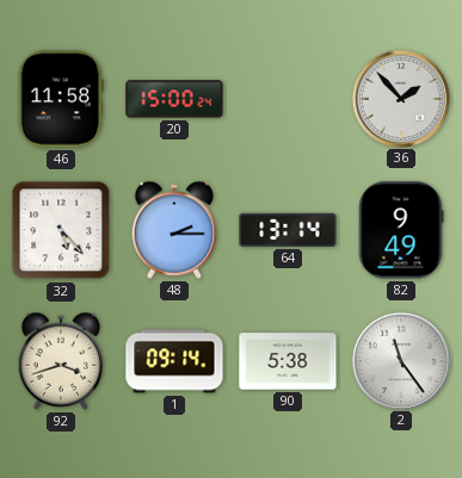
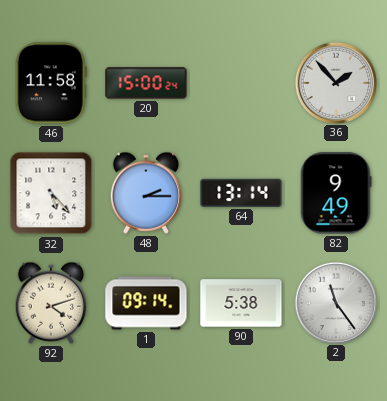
92: 3:42 -> 4:12 (51, 303)
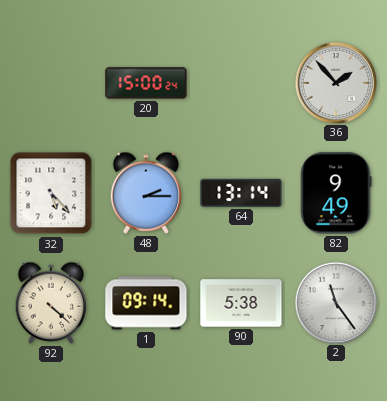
46: 11:58 -> none (51, 83)
92: 4:12 -> 4:22 (51, 303)
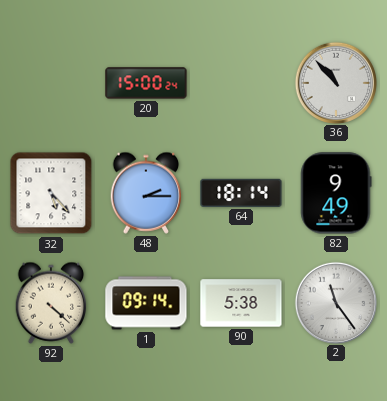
36: 1:53 -> 10:53 (335, 82)
64: 13:14 -> 18:14 (241, 193)
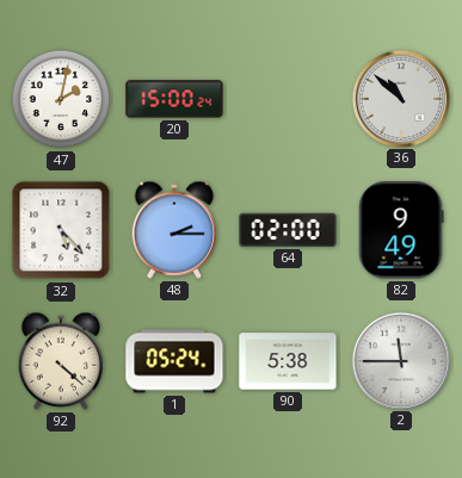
47: none -> 2:02 (61, 99)
36: 10:53 -> 10:52 (400, 98)
64: 18:14 -> 02:00 (288, 230)
1: 09:14 -> 05:24 (174, 361)
2: 11:24 -> 11:45 (400, 360)
